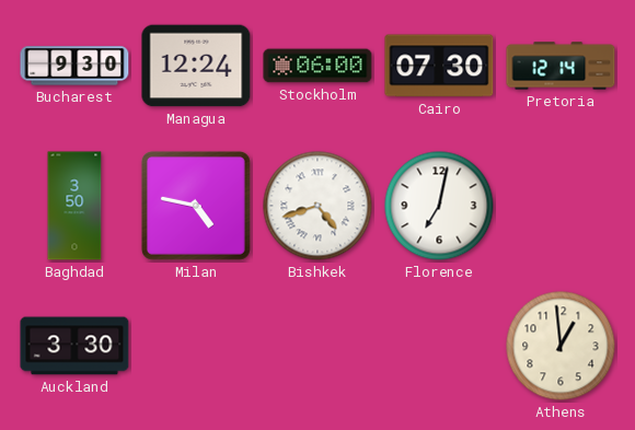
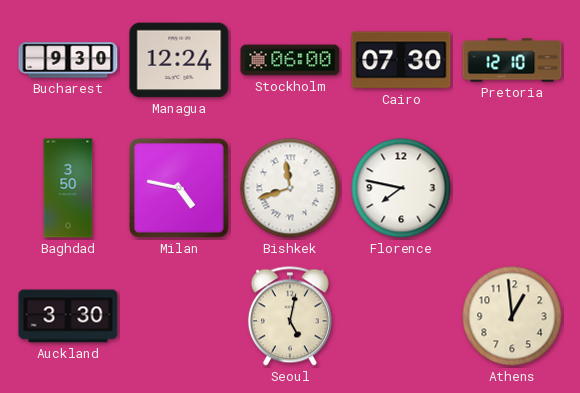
Pretoria: 12:14 -> 12:10 (512, 60)
Bishkek: 4:42 -> 11:42 (290, 188)
Florence: 7:02 -> 7:47 (401, 188)
Seoul: none -> 5:02 (290, 316)
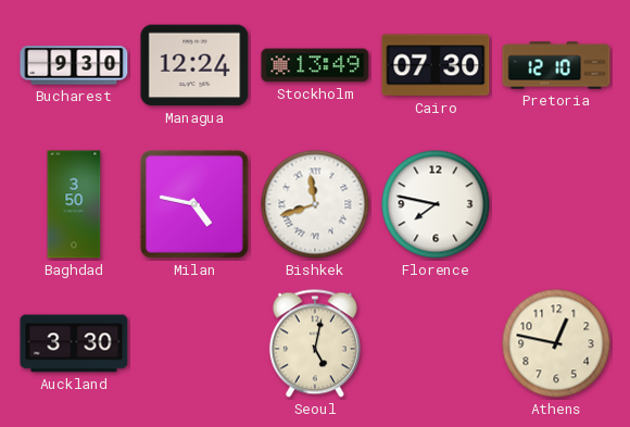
Stockholm: 06:00 -> 13:49 (315, 65)
Athens: 12:59 -> 12:47 (556, 343)
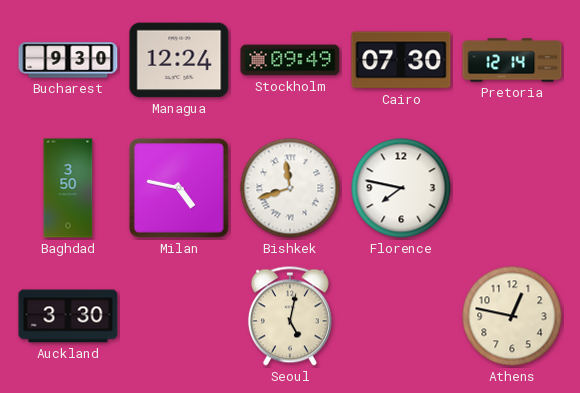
Stockholm: 13:49 -> 09:49 (290, 60)
Pretoria: 12:10 -> 12:14 (512, 60)
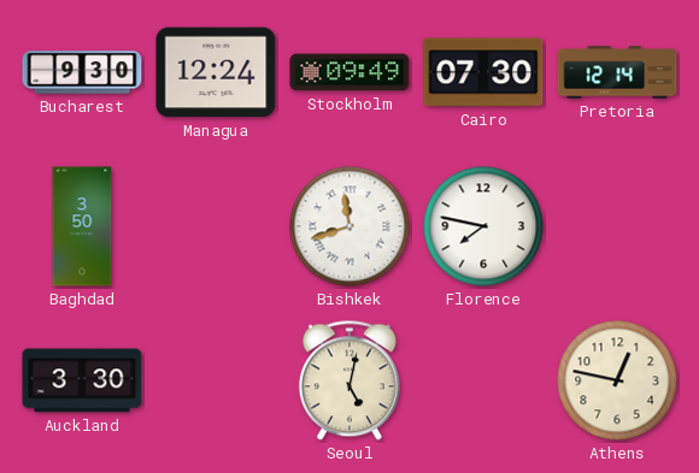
Milan: 4:47 -> none (179, 188)
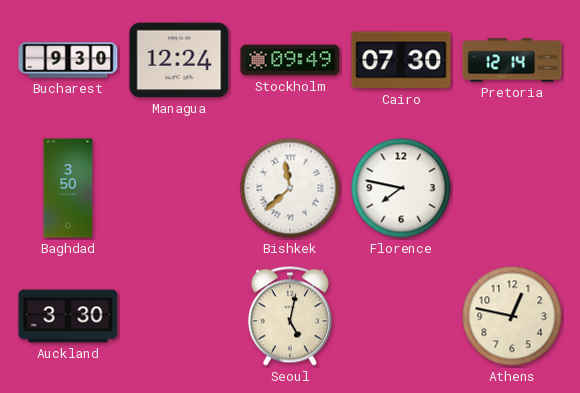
Bishkek: 11:42 -> 11:38 (290, 188)
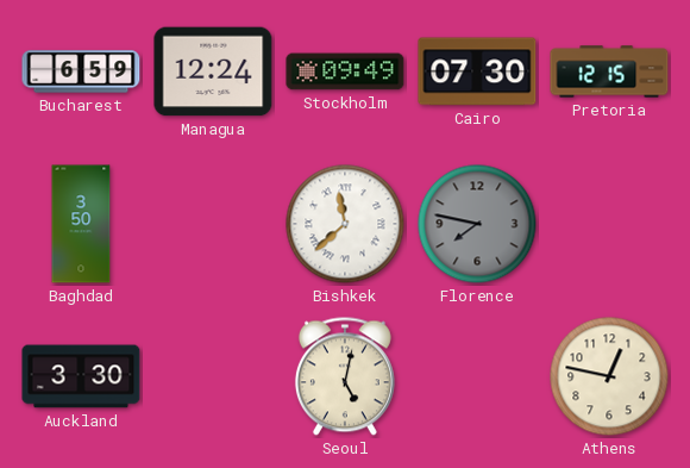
Bucharest: 9:30 -> 6:59 (81, 71)
Pretoria: 12:14 -> 12:15 (609, 71)
Florence dial: white -> grey (477, 224)
